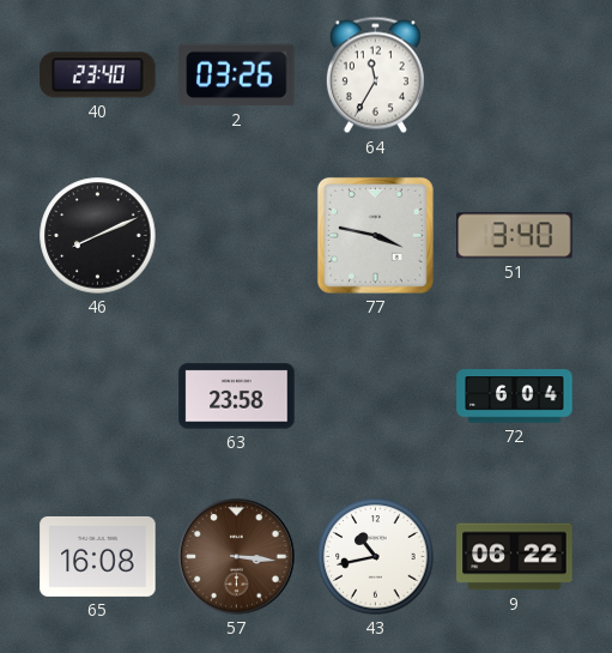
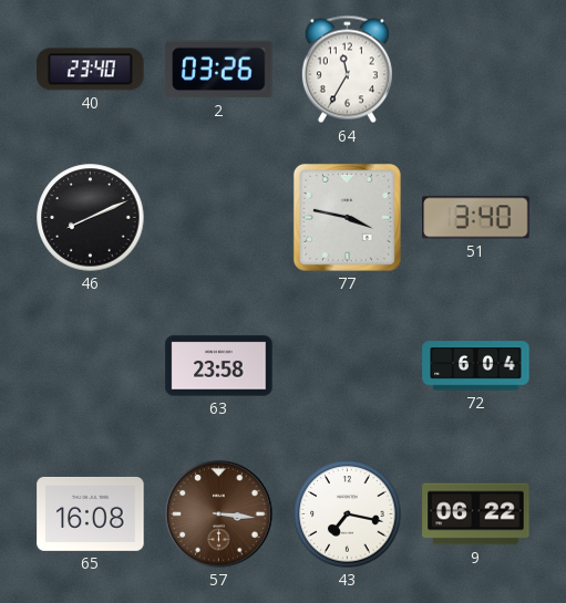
43: 10:43 -> 7:17 (348, 514)
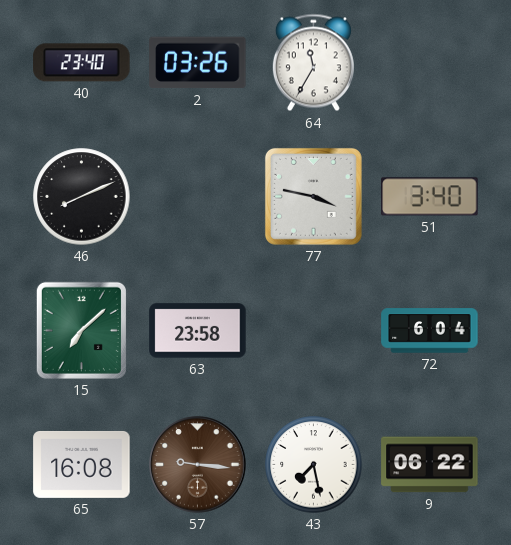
15: none -> 7:08 (81, 330)
57: 3:16 -> 9:16 (198, 465)
43: 7:17 -> 7:28 (314, 465)
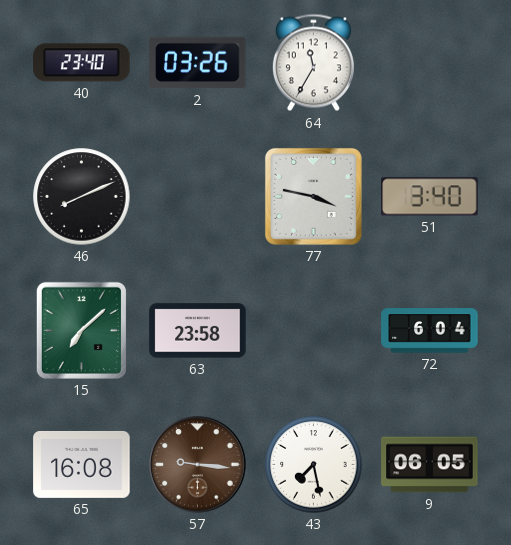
9: 06:22 -> 06:05 (430, 465)
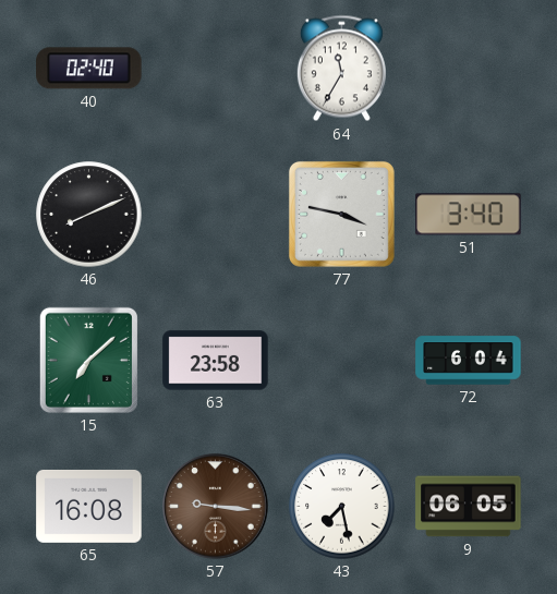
40: 23:40 -> 02:40 (89, 69)
2: 03:26 -> none (198, 63)
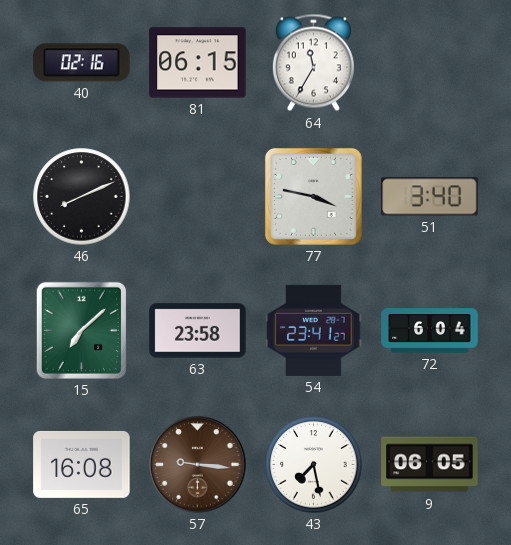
40: 02:40 -> 02:16 (82, 63)
81: none -> 06:15 (198, 63)
54: none -> 23:41 (314, 330)
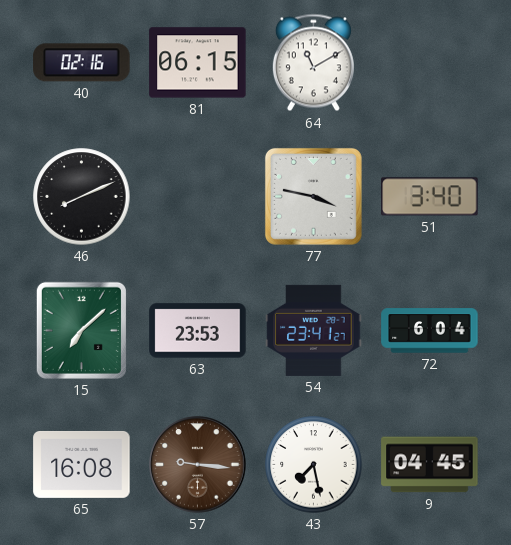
64: 11:35 -> 11:10 (313, 63)
63: 23:58 -> 23:53 (198, 331)
9: 06:05 -> 04:45 (430, 465)
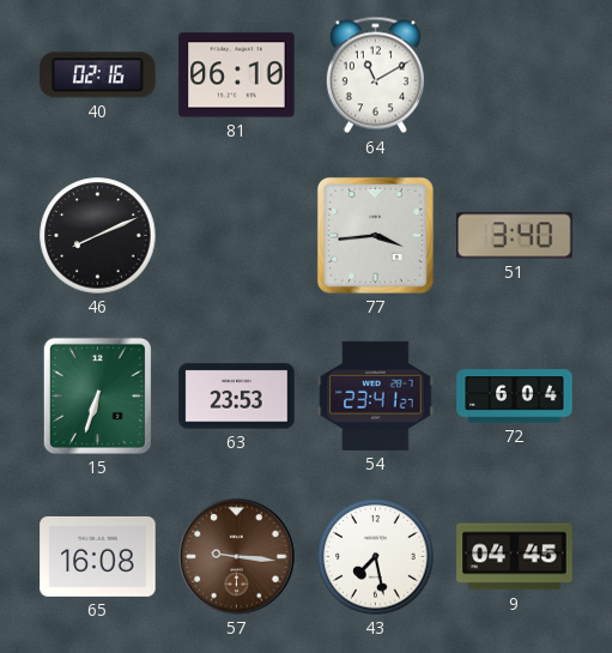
81: 06:15 -> 06:10 (237, 75)
77: 3:47 -> 3:44 (375, 235)
15: 7:08 -> 6:33 (97, 395)
